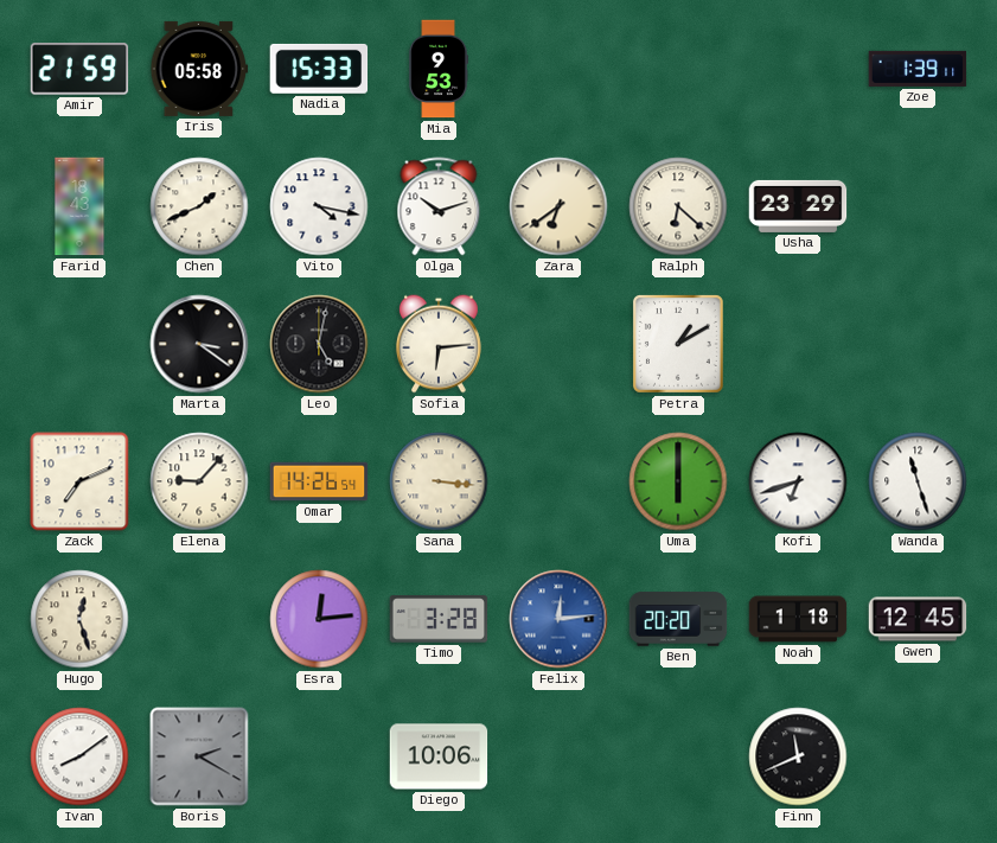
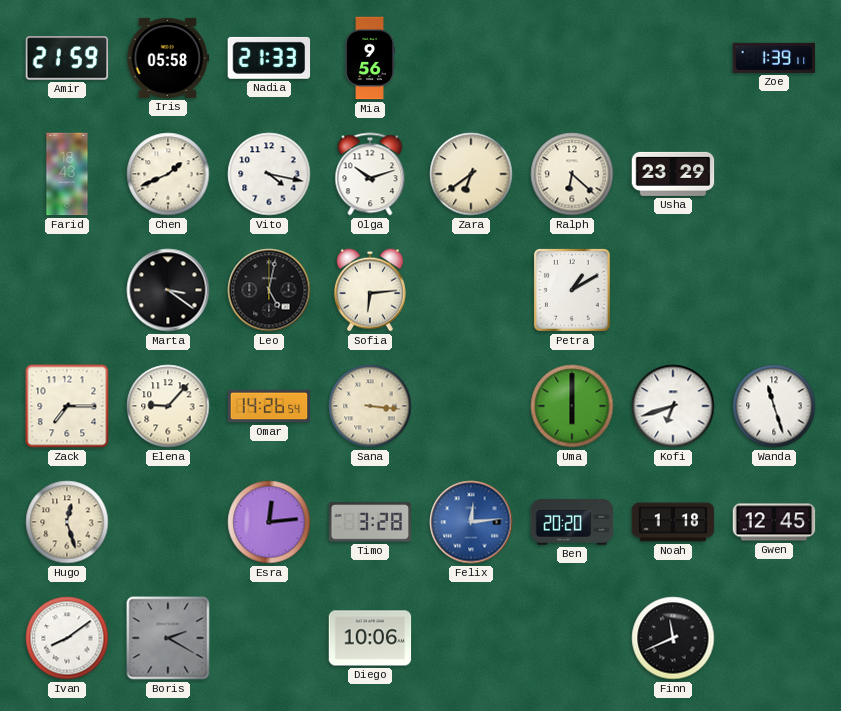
Nadia: 15:33 -> 21:33 (269, 58)
Mia: 9:53 -> 9:56 (370, 58)
Zack: 7:11 -> 7:15 (67, 406)
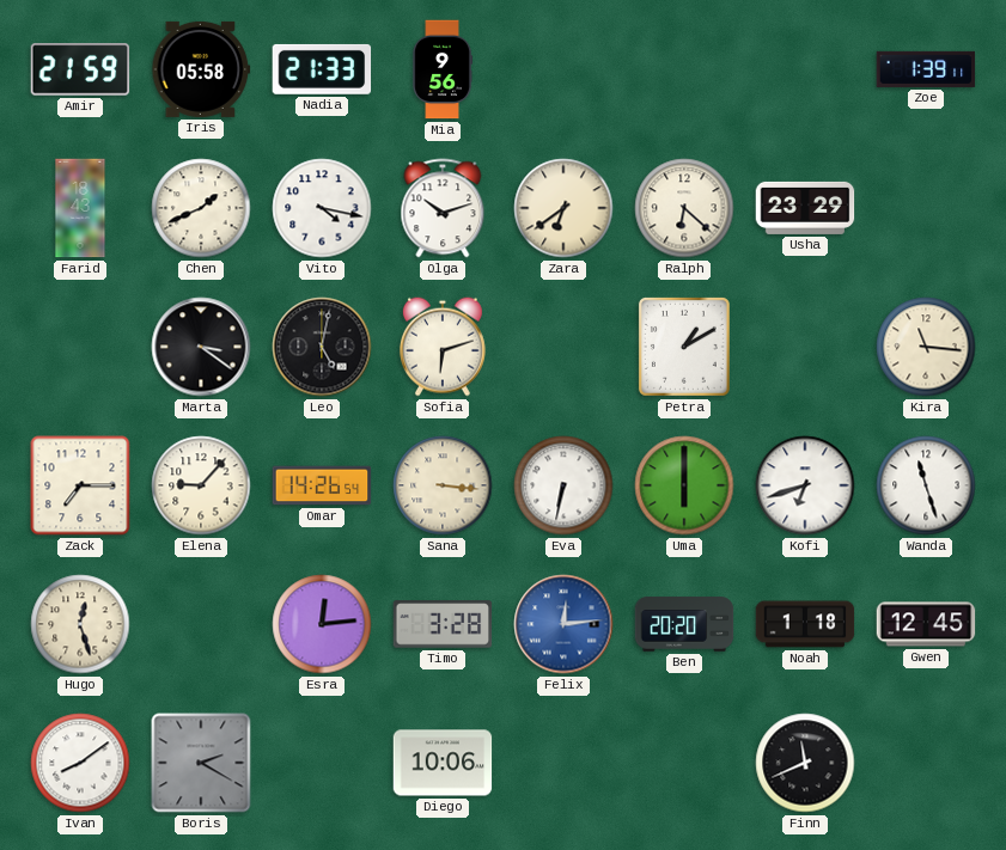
Sofia: 6:14 -> 6:12 (443, 347)
Kira: none -> 11:16 (926, 347)
Eva: none -> 6:32 (563, 485)
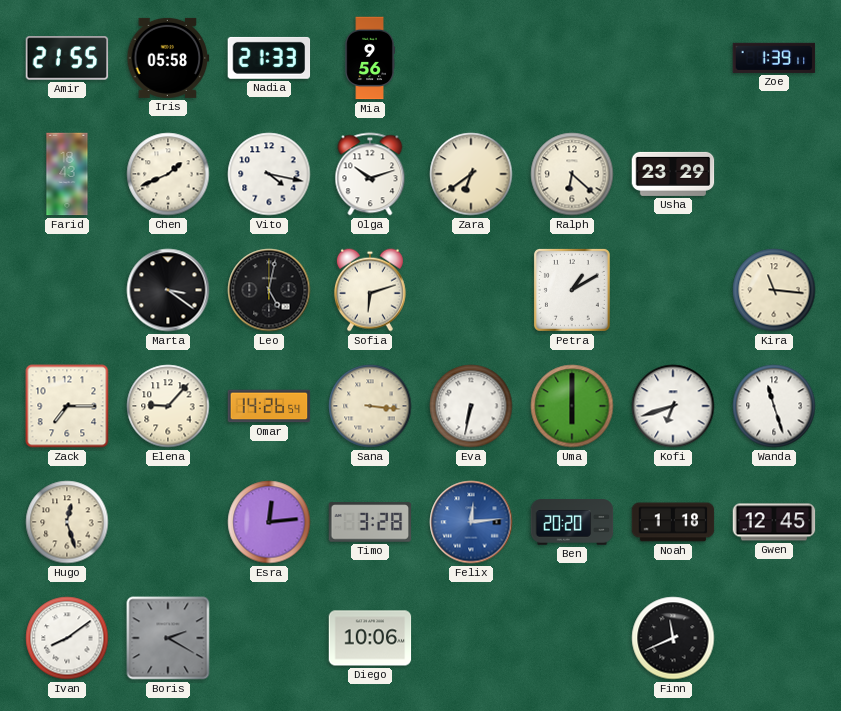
Amir: 21:59 -> 21:55 (67, 58)
